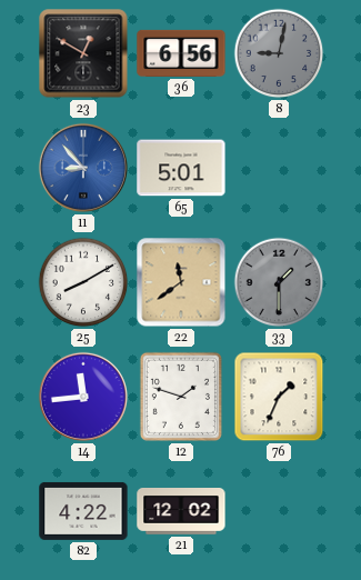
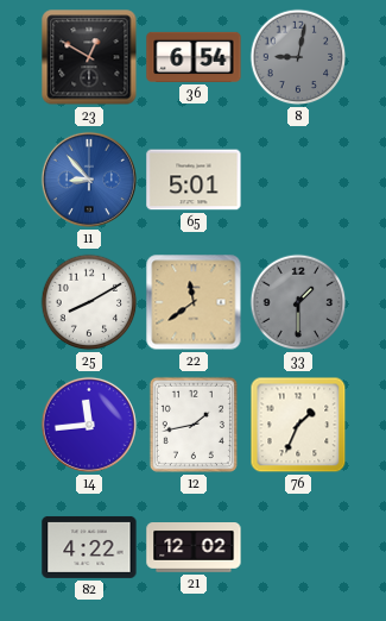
36: 6:56 -> 6:54 (194, 57)
12: 1:48 -> 1:43 (194, 425)
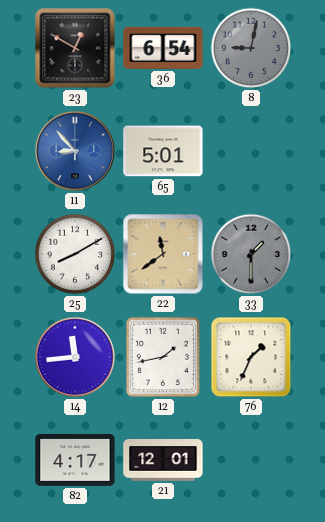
82: 4:22 -> 4:17 (75, 460)
21: 12:02 -> 12:01 (163, 460)
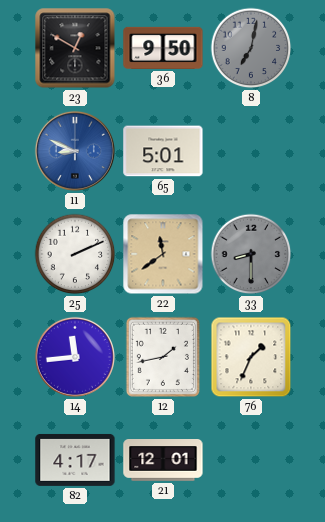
36: 6:54 -> 9:50 (163, 48)
8: 9:02 -> 7:02 (251, 48)
11: 8:53 -> 8:49 (75, 151)
25: 8:10 -> 2:11 (75, 254)
33: 1:30 -> 8:30 (251, 254)
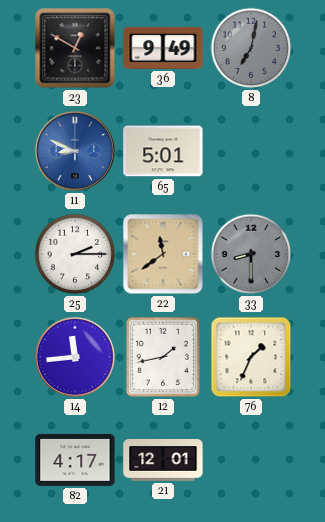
36: 9:50 -> 9:49 (163, 48)
25: 2:11 -> 2:15 (75, 254)
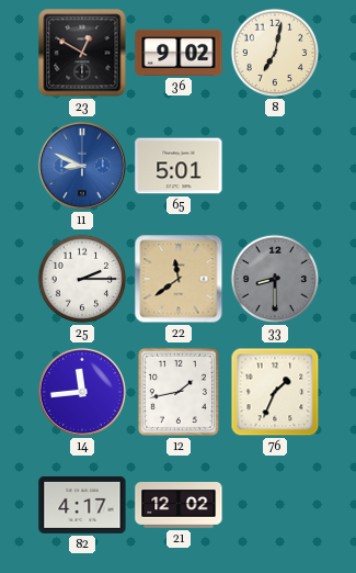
36: 9:49 -> 9:02 (179, 53)
8 dial: grey -> cream (275, 53)
21: 12:01 -> 12:02 (179, 505)
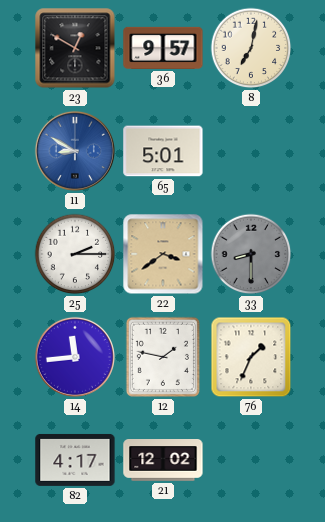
36: 9:02 -> 9:57 (163, 48)
11: 8:49 -> 8:50 (75, 151)
22: 11:39 -> 3:39 (163, 254)
12: 1:43 -> 1:47 (163, 357)
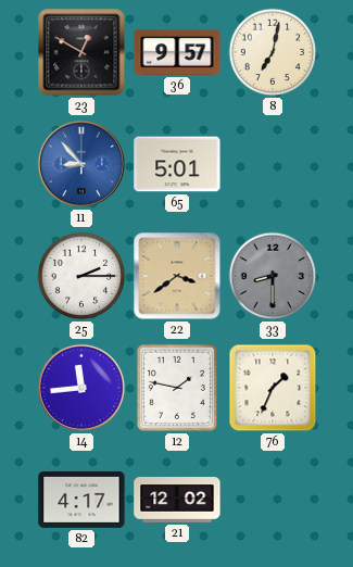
11: 8:50 -> 8:53 (81, 164)
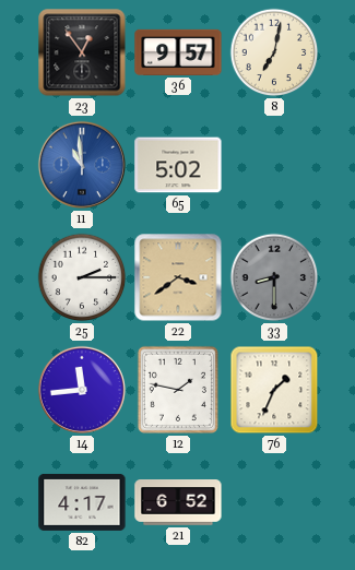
23: 12:50 -> 12:54 (82, 52)
11: 8:53 -> 10:59 (82, 165)
65: 5:01 -> 5:02 (178, 165)
21: 12:02 -> 6:52 (178, 502)
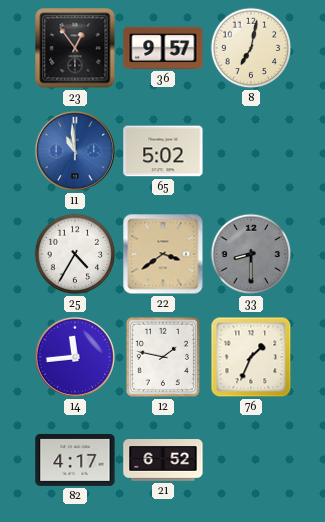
25: 2:15 -> 4:35 (75, 254)
